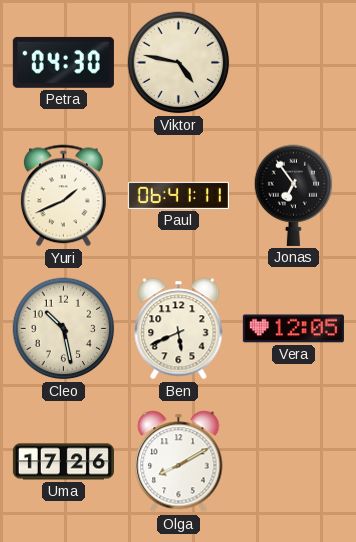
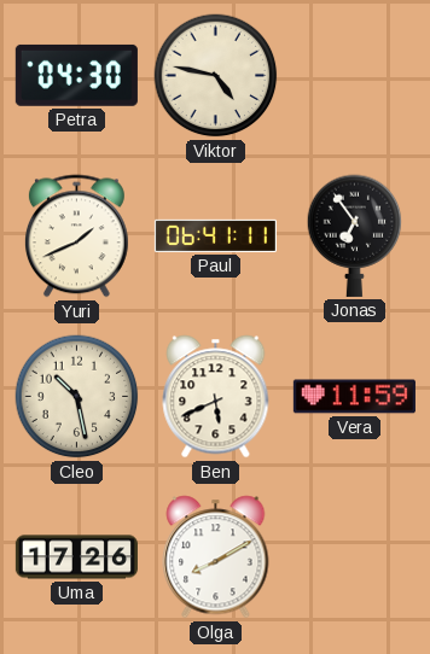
Vera: 12:05 -> 11:59 (354, 397)
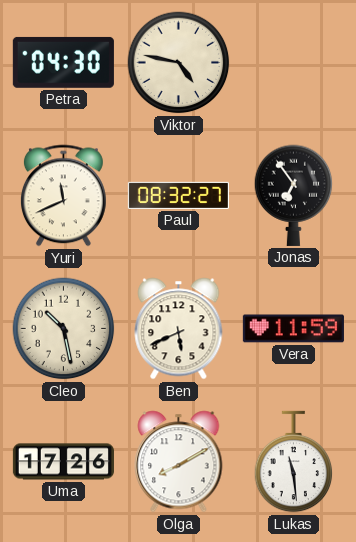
Yuri: 1:41 -> 11:41 (63, 196)
Paul: 06:41 -> 08:32 (178, 195)
Lukas: none -> 11:29 (294, 462)
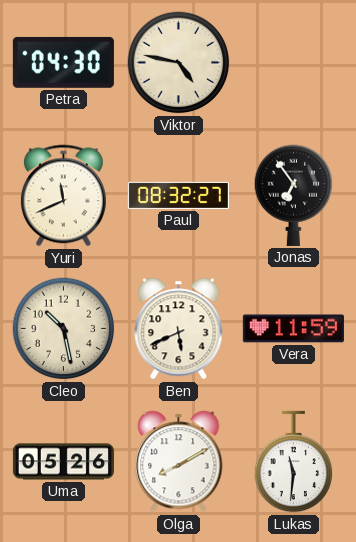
Uma: 17:26 -> 05:26 (63, 462)
Lukas: 11:29 -> 11:31 (294, 462)
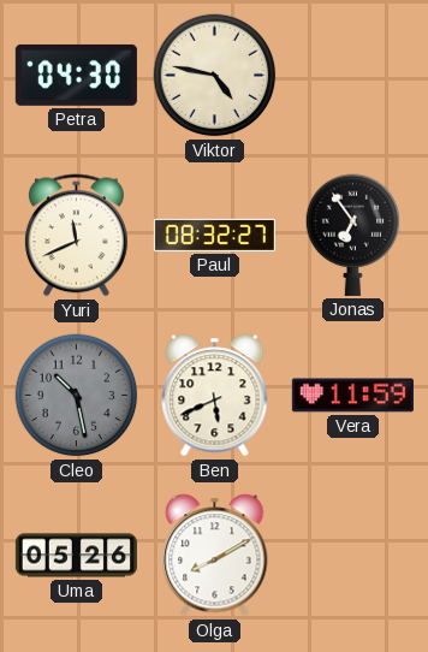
Cleo dial: cream -> grey (77, 396)
Lukas: 11:31 -> none (294, 462)
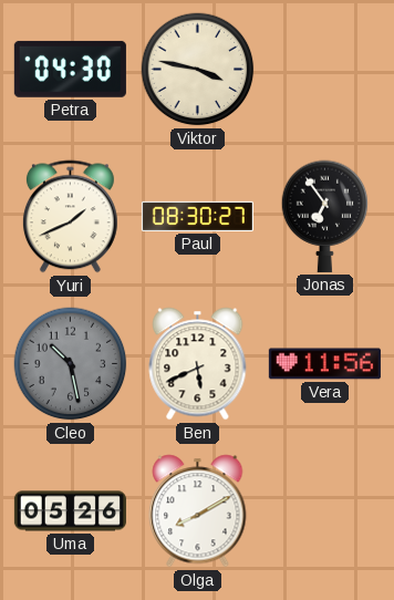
Viktor: 4:47 -> 3:47 (198, 70)
Yuri: 11:41 -> 1:41 (70, 217)
Paul: 08:32 -> 08:30 (197, 216)
Vera: 11:59 -> 11:56 (324, 364)
